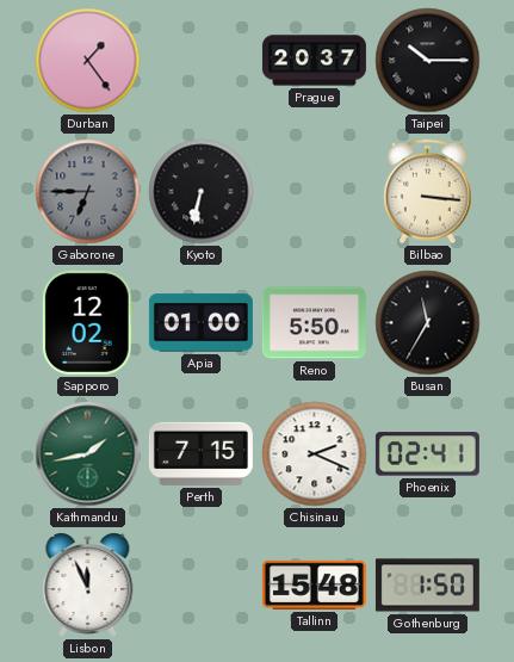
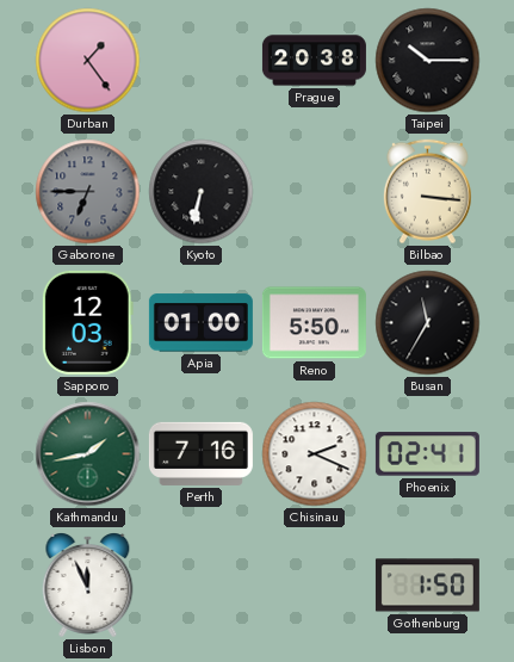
Prague: 20:37 -> 20:38 (314, 61)
Sapporo: 12:02 -> 12:03 (87, 322)
Perth: 7:15 -> 7:16 (200, 453)
Tallinn: 15:48 -> none (314, 584)
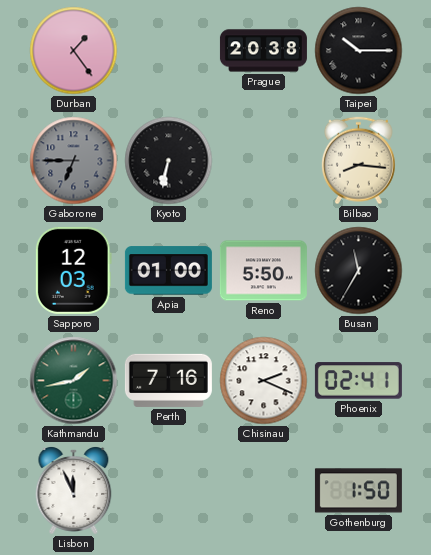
Bilbao: 3:16 -> 8:16 (358, 161)
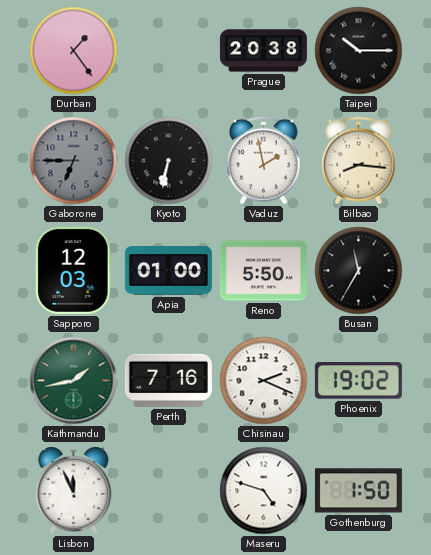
Vaduz: none -> 1:58 (263, 161)
Phoenix: 02:41 -> 19:02 (358, 381)
Maseru: none -> 4:48 (264, 491)
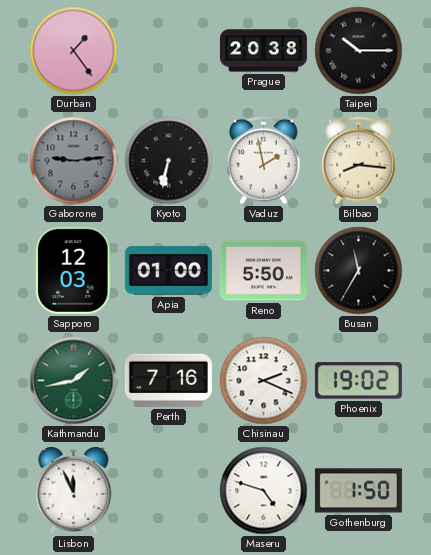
Gaborone: 6:45 -> 9:14 (74, 161)
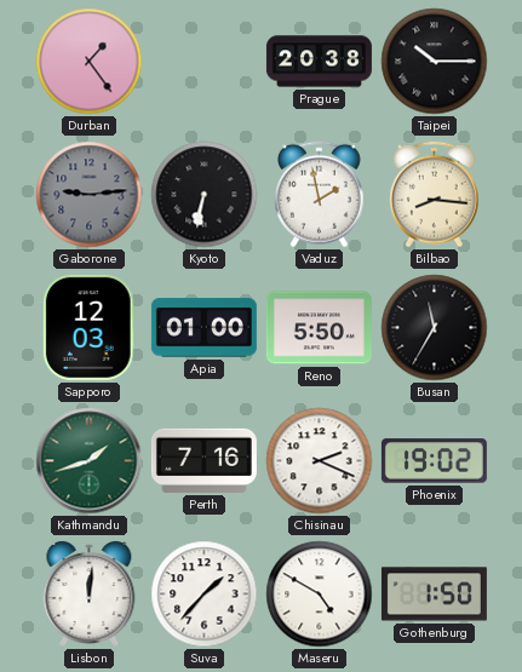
Kathmandu: 1:43 -> 1:42 (90, 461)
Lisbon: 11:56 -> 12:01 (90, 595)
Suva: none -> 1:37 (205, 595)
Maseru: 4:48 -> 4:50 (320, 595)
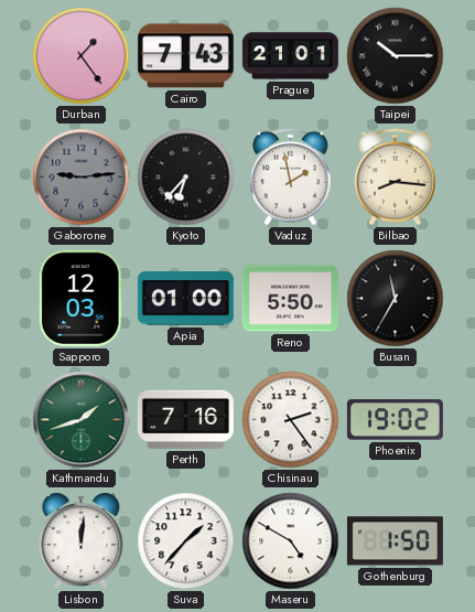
Cairo: none -> 7:43 (185, 56)
Prague: 20:38 -> 21:01 (290, 56)
Kyoto: 6:32 -> 6:37 (186, 178)
Chisinau: 2:19 -> 2:24 (291, 420)
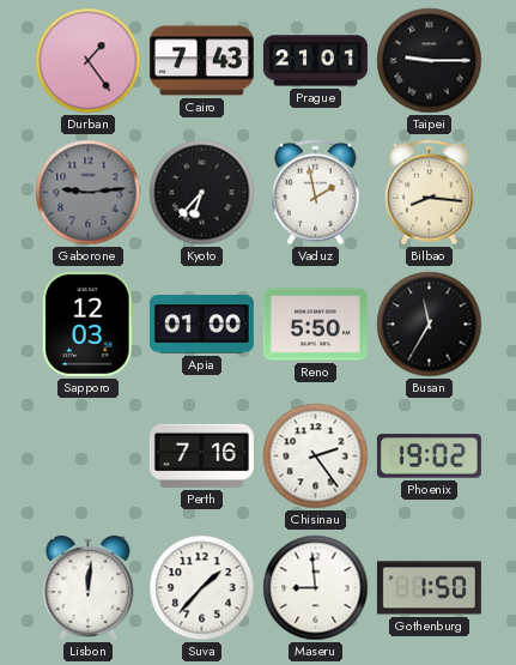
Taipei: 10:15 -> 9:15 (430, 61)
Kathmandu: 1:42 -> none (82, 420)
Maseru: 4:50 -> 8:59 (316, 588)
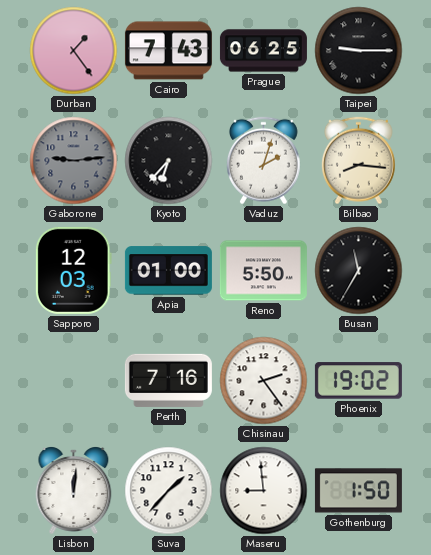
Prague: 21:01 -> 06:25 (263, 51)
Vaduz: 1:58 -> 2:03 (263, 161)
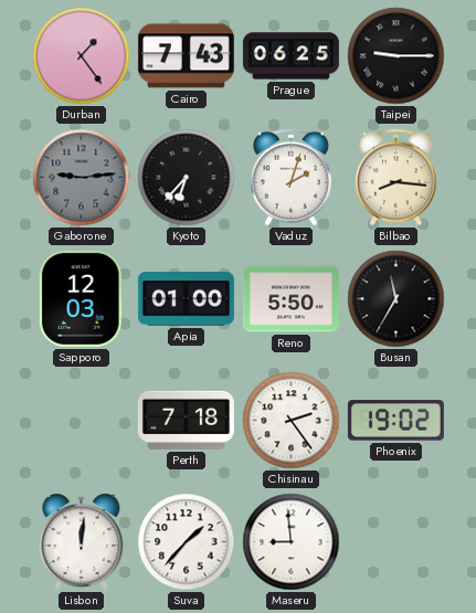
Perth: 7:16 -> 7:18 (186, 420)
Gothenburg: 1:50 -> none (358, 491)
